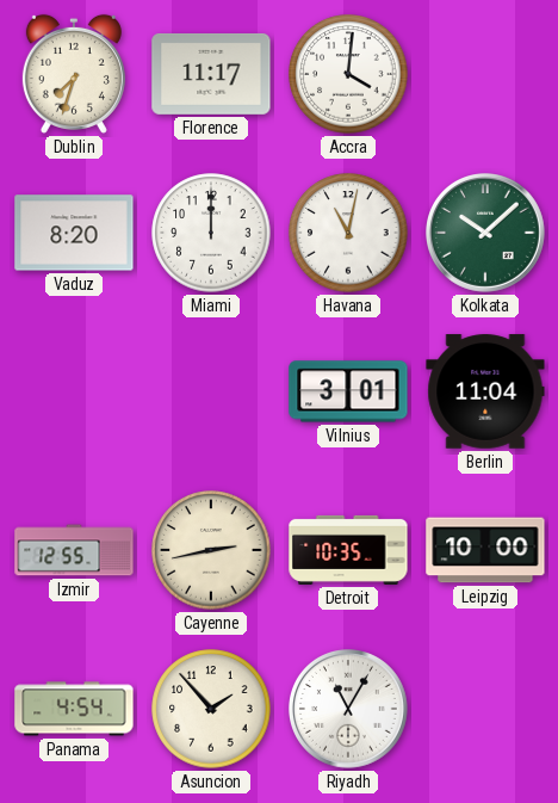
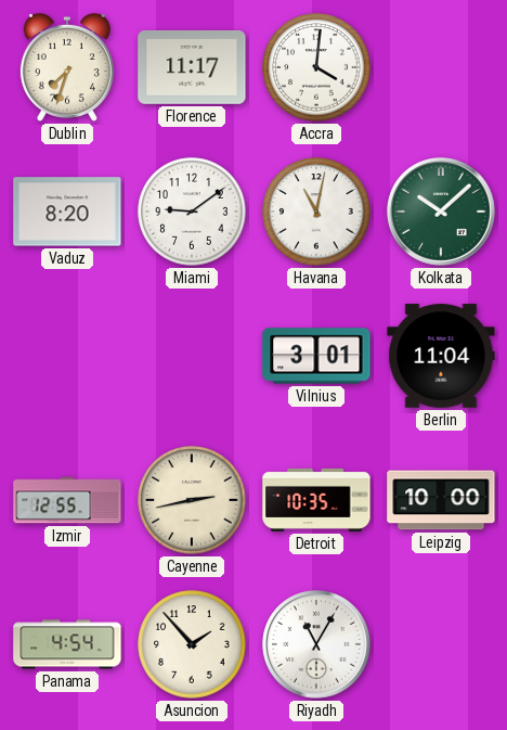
Miami: 12:00 -> 9:09 (192, 212)
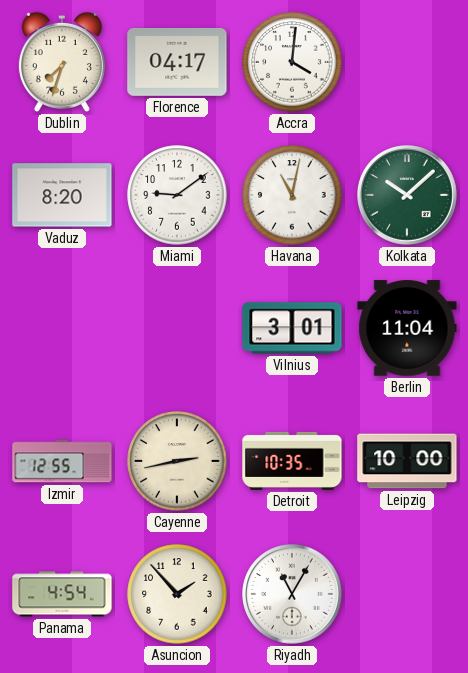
Florence: 11:17 -> 04:17 (177, 62)
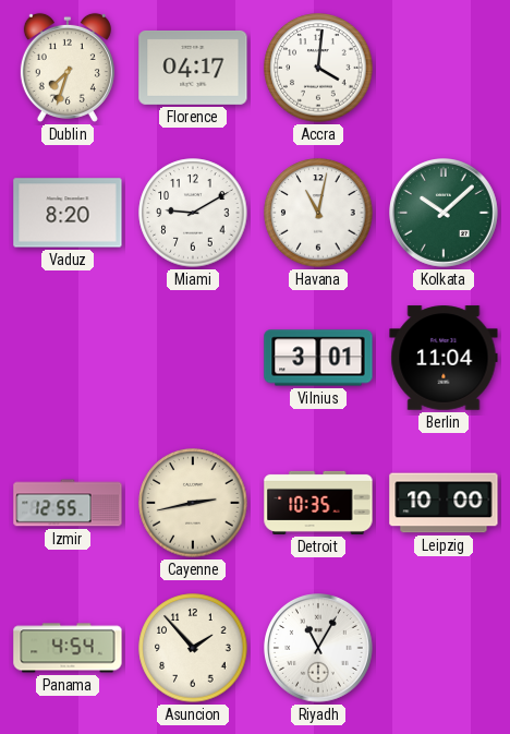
Miami: 9:09 -> 9:10 (193, 213)
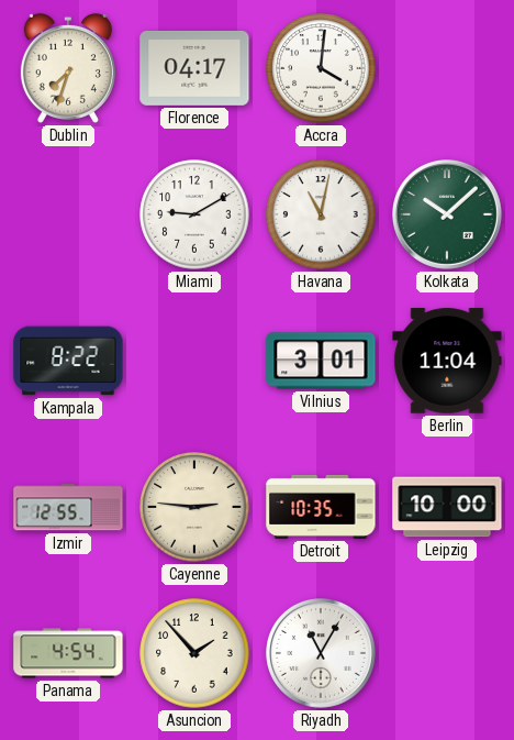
Vaduz: 8:20 -> none (68, 213)
Kampala: none -> 8:22 (68, 361)
Cayenne: 2:43 -> 2:46 (194, 507)
